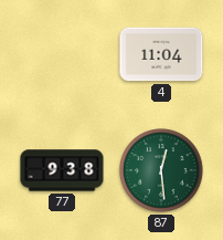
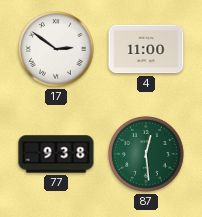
17: none -> 2:51 (56, 49)
4: 11:04 -> 11:00 (146, 49)
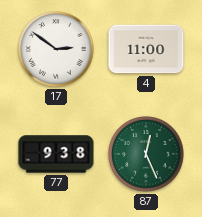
87: 12:29 -> 12:26 (146, 154)
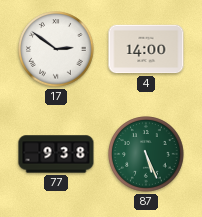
4: 11:00 -> 14:00 (146, 49)
87: 12:26 -> 5:26 (146, 154)
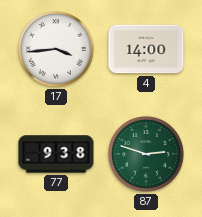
17: 2:51 -> 3:44 (56, 49)
87: 5:26 -> 2:48 (146, 154)
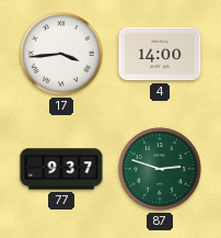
77: 9:38 -> 9:37 (61, 169)
